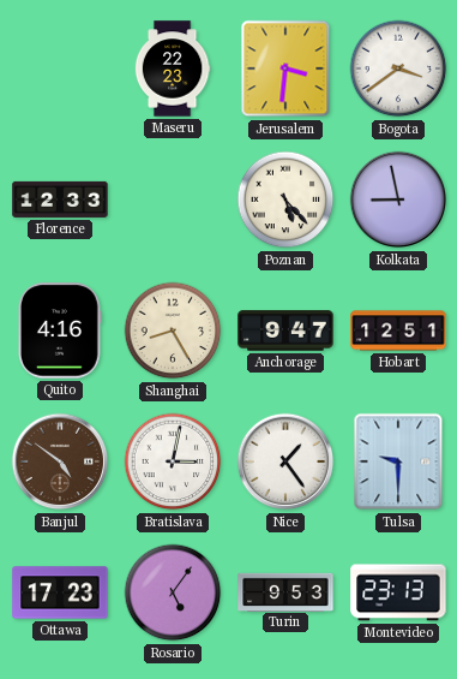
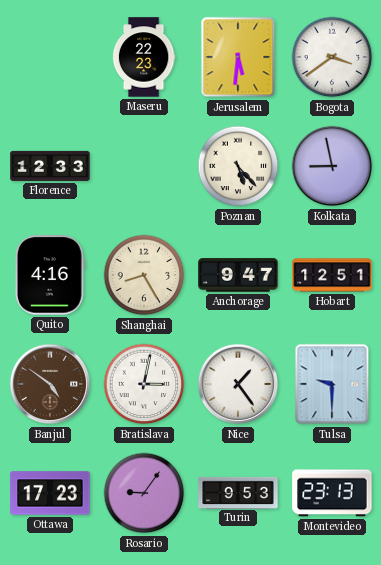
Jerusalem: 3:31 -> 5:31 (238, 57)
Rosario: 5:06 -> 9:06 (144, 493)
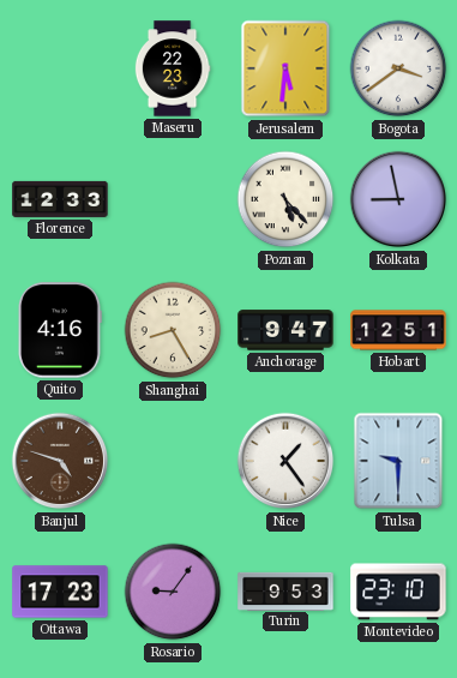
Banjul: 4:51 -> 4:48 (60, 461)
Bratislava: 3:02 -> none (144, 384)
Montevideo: 23:13 -> 23:10 (398, 592)
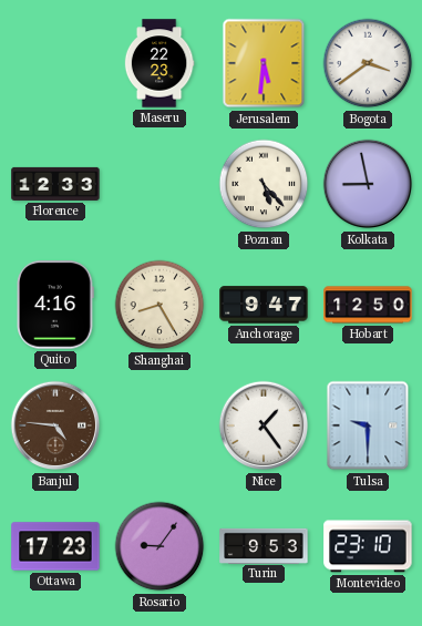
Hobart: 12:51 -> 12:50 (368, 305)
Banjul: 4:48 -> 4:46 (55, 425)
